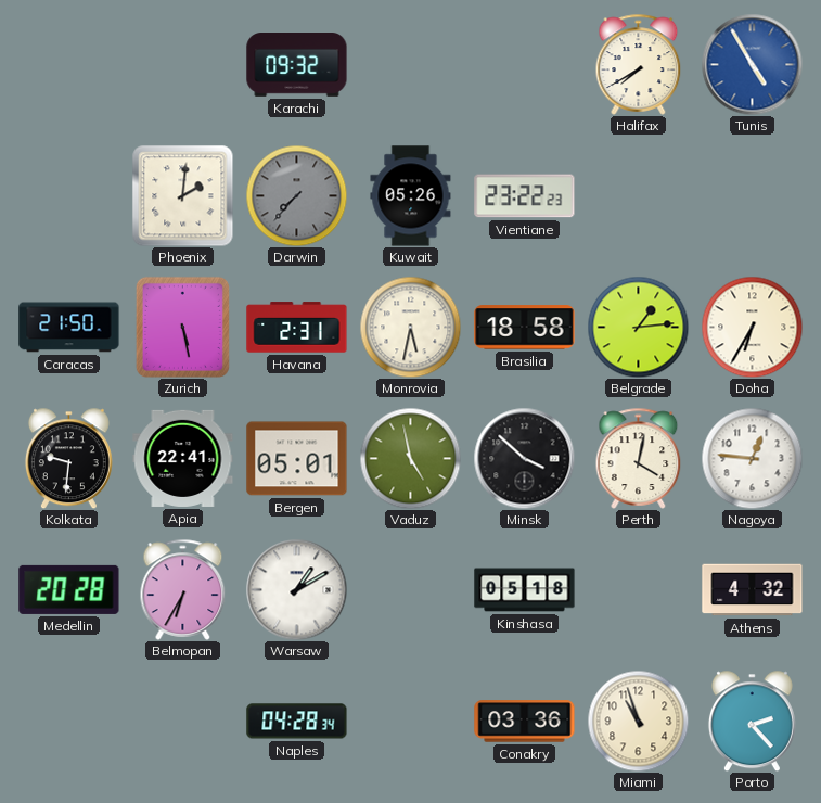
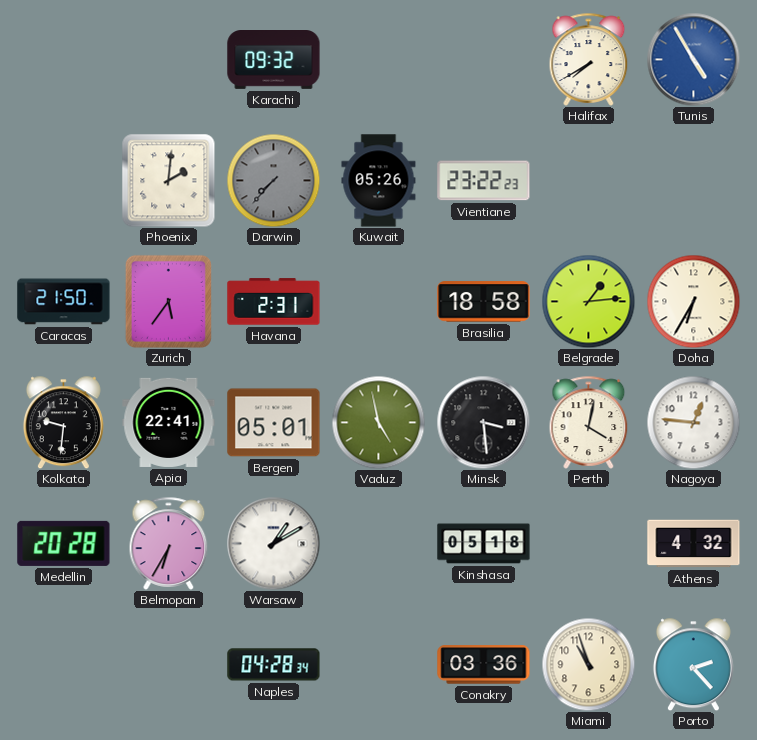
Zurich: 5:28 -> 5:36 (168, 301)
Monrovia: 5:32 -> none (410, 327)
Minsk: 3:52 -> 3:29 (483, 422)
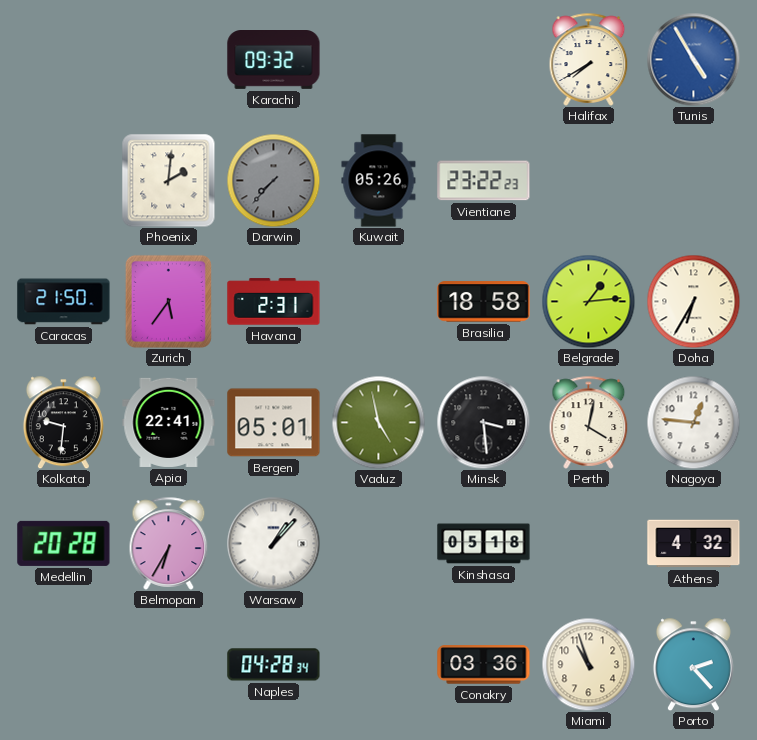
Warsaw: 1:10 -> 1:07 (273, 543)
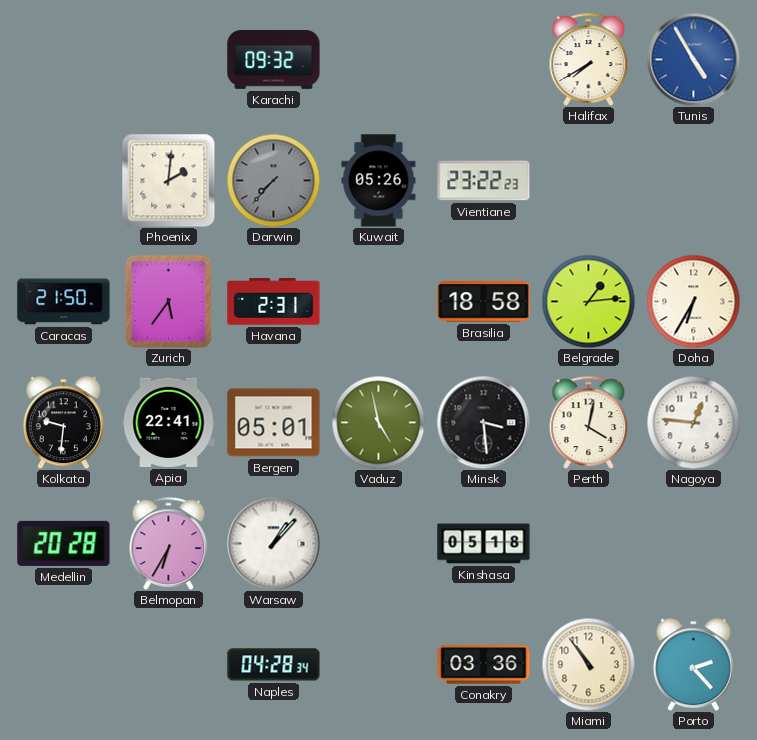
Athens: 4:32 -> none (694, 544)
Miami: 10:57 -> 10:54 (588, 664)
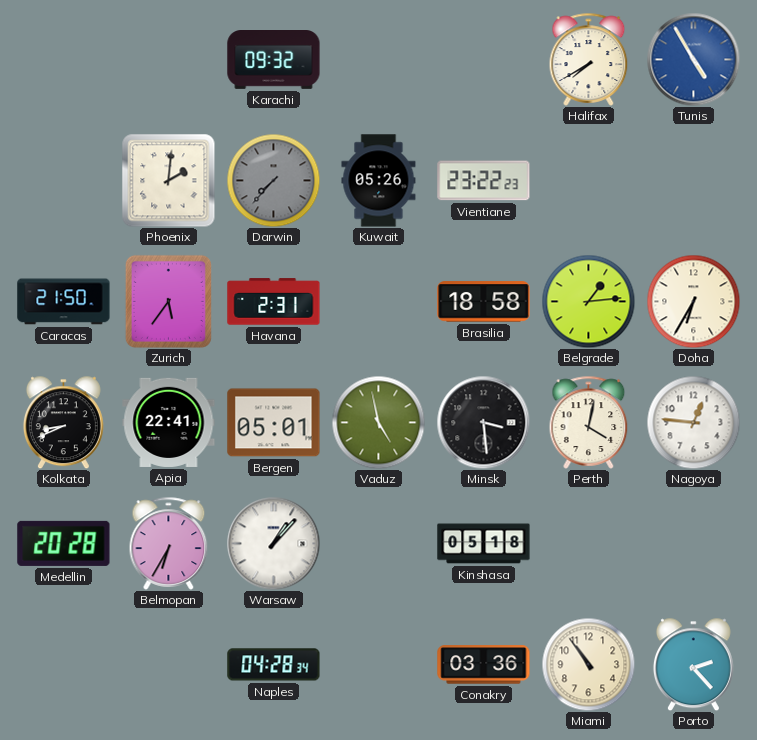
Kolkata: 9:31 -> 8:41 (63, 422)
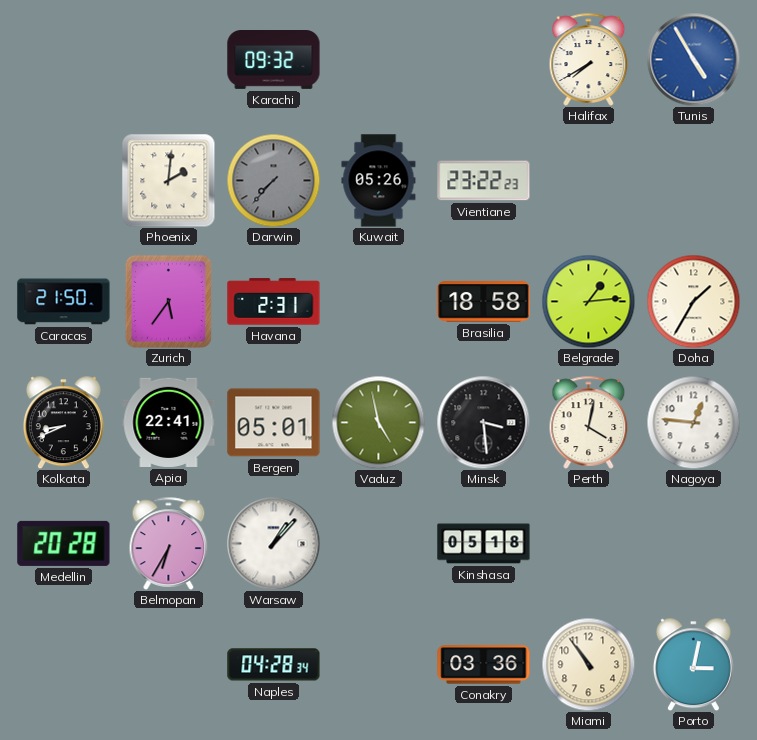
Doha: 6:35 -> 1:35 (693, 301)
Porto: 2:23 -> 3:02 (693, 664)
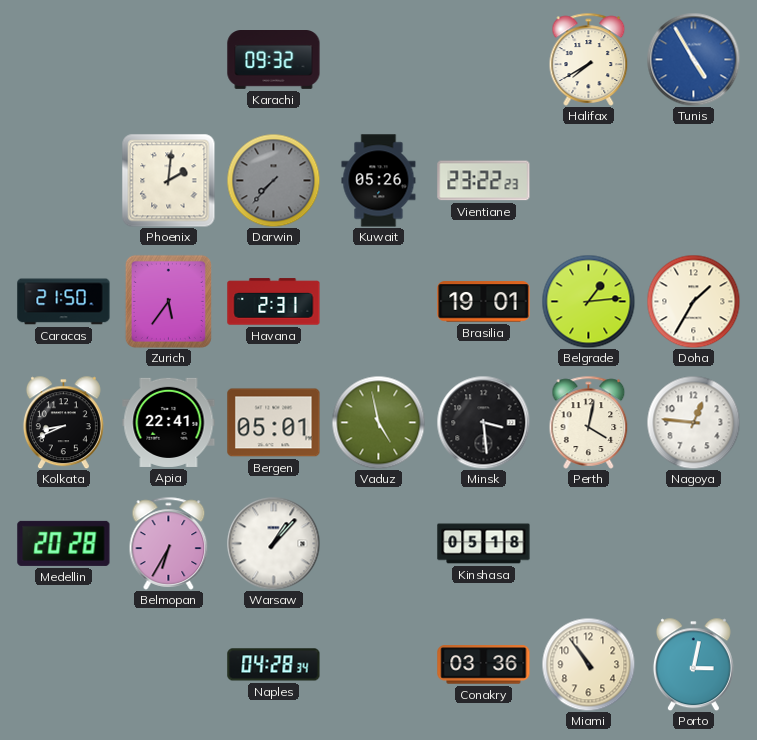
Brasilia: 18:58 -> 19:01 (484, 302)
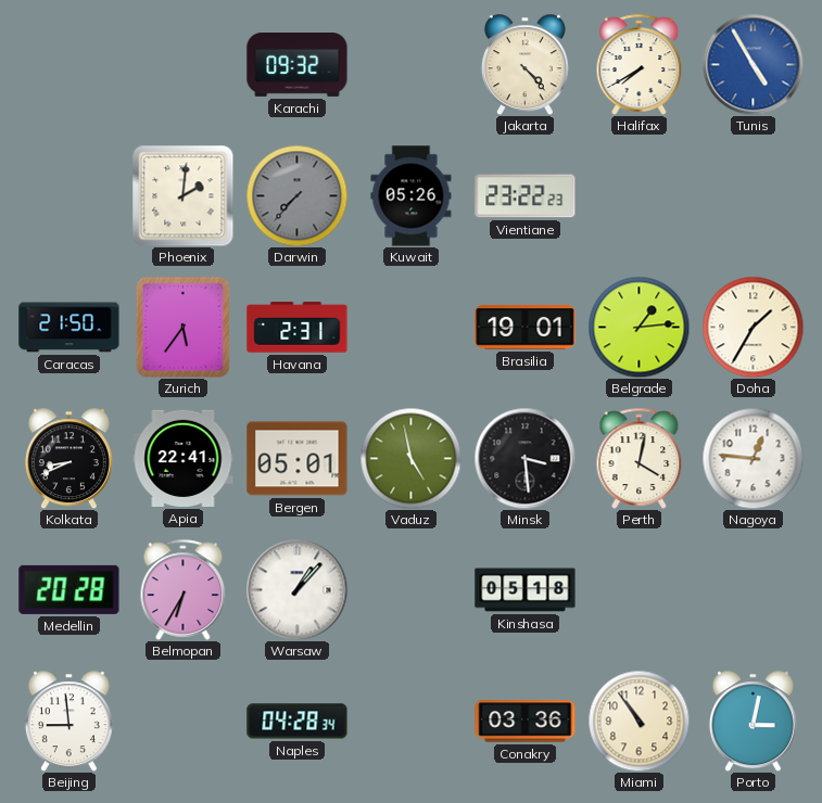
Jakarta: none -> 4:23 (524, 64)
Beijing: none -> 8:59 (68, 721)
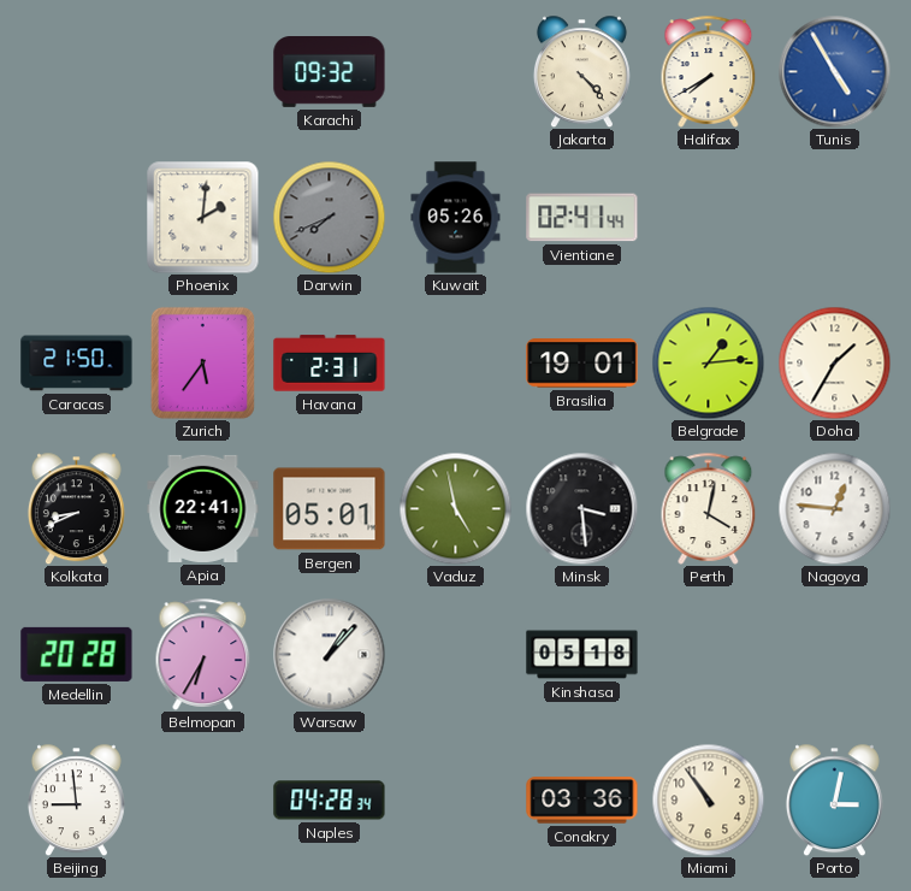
Darwin: 7:37 -> 7:41 (329, 217)
Vientiane: 23:22 -> 02:41 (582, 218)
